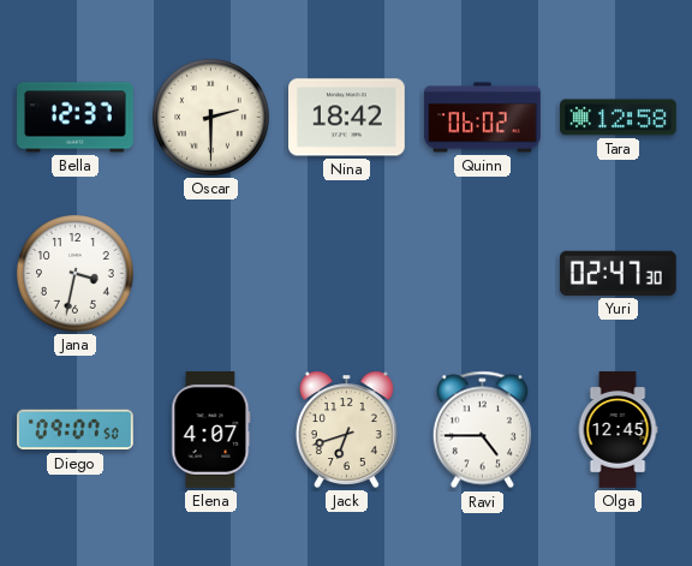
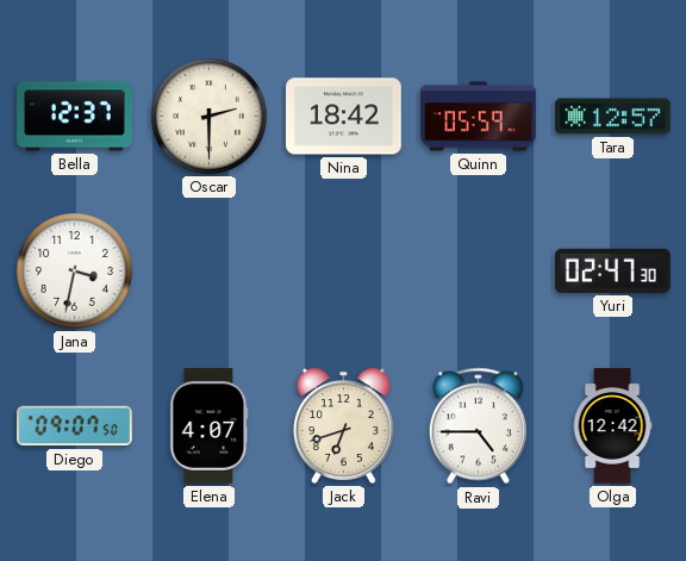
Quinn: 06:02 -> 05:59 (479, 117)
Tara: 12:58 -> 12:57 (613, 117)
Olga: 12:45 -> 12:42 (612, 426)
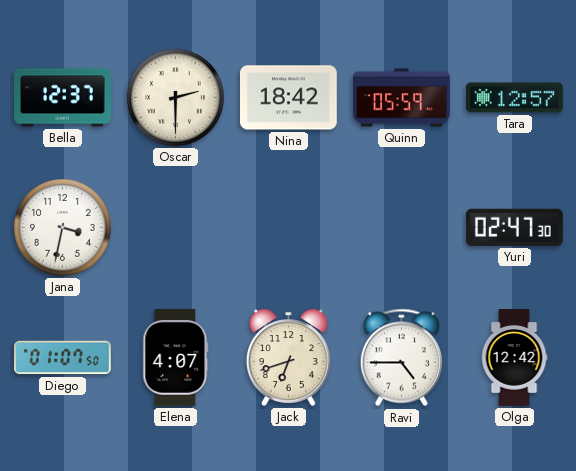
Diego: 09:07 -> 01:07 (63, 358)
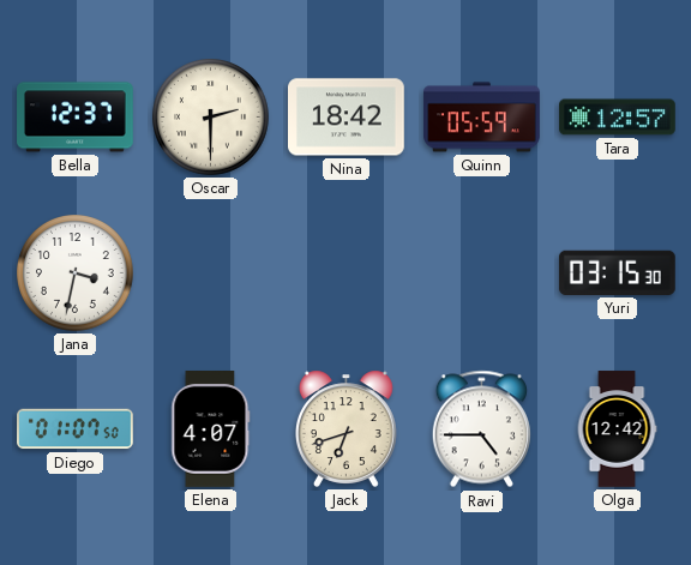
Yuri: 02:47 -> 03:15 (617, 272)
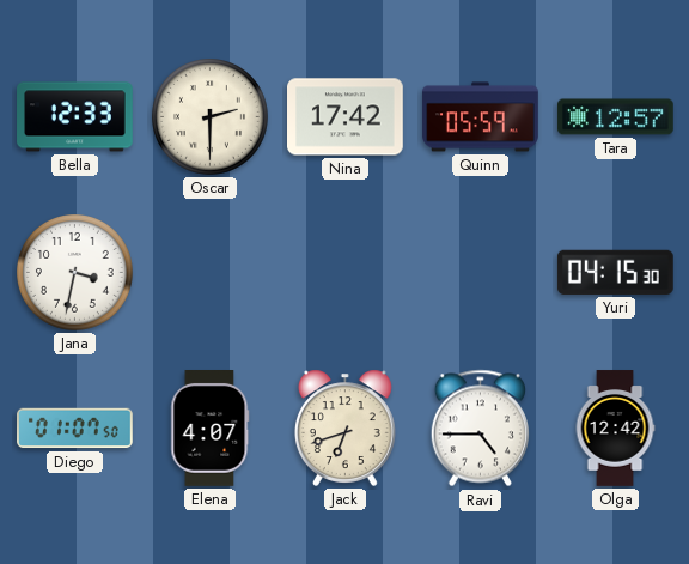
Bella: 12:37 -> 12:33 (75, 117)
Nina: 18:42 -> 17:42 (346, 117)
Yuri: 03:15 -> 04:15 (615, 272)
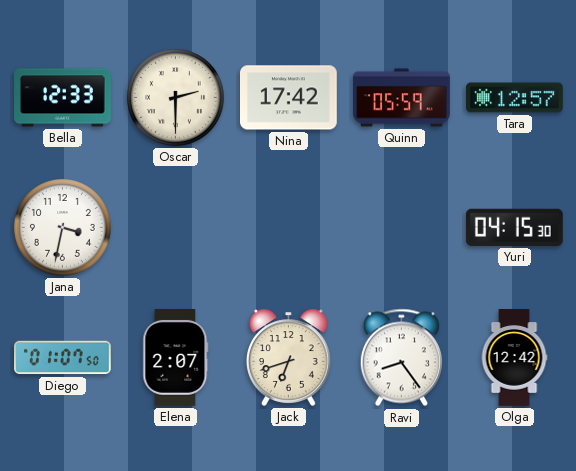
Elena: 4:07 -> 2:07 (176, 358)
Ravi: 4:45 -> 8:24 (401, 358)
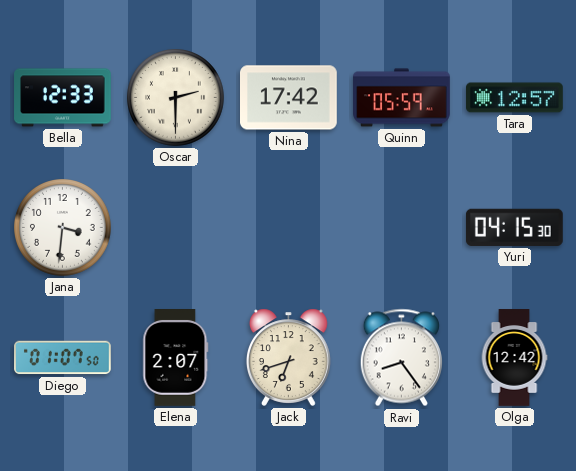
Jana: 3:32 -> 3:31 (63, 228)
